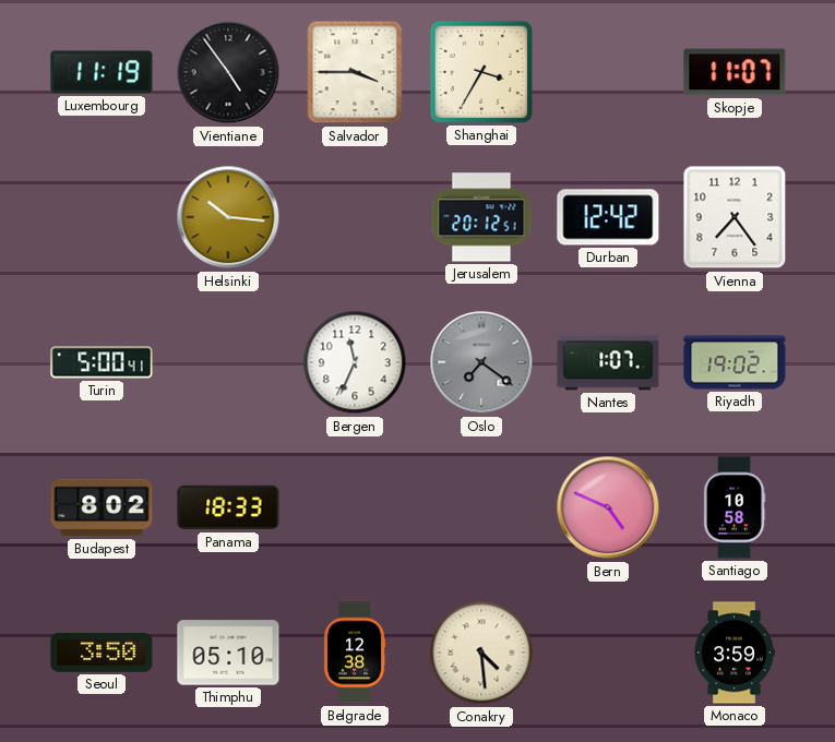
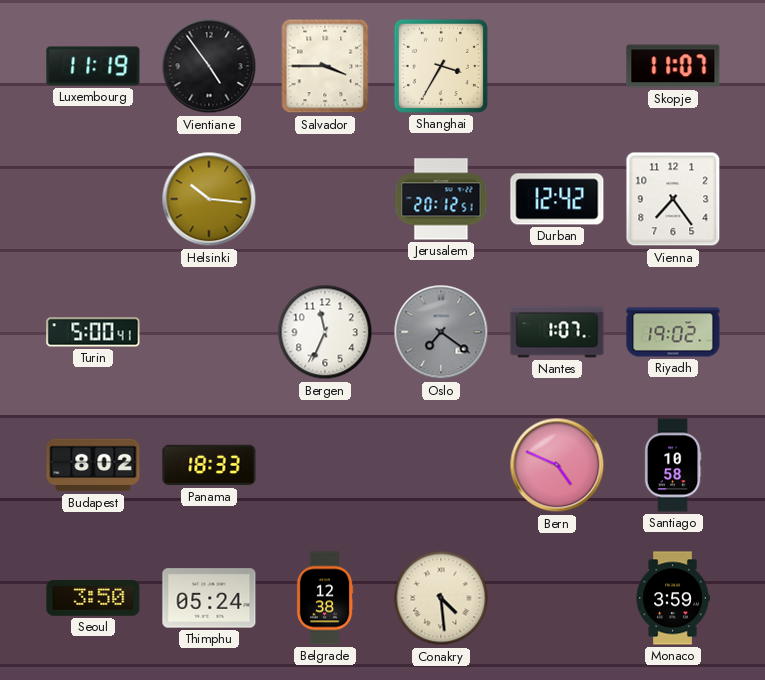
Thimphu: 05:10 -> 05:24 (209, 598)
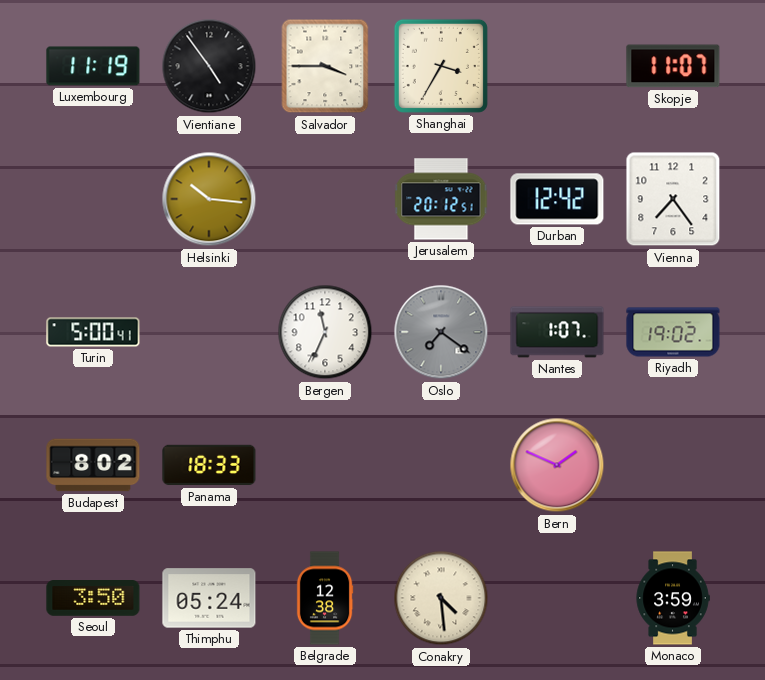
Bern: 4:49 -> 1:49 (557, 465)
Santiago: 10:58 -> none (673, 465)
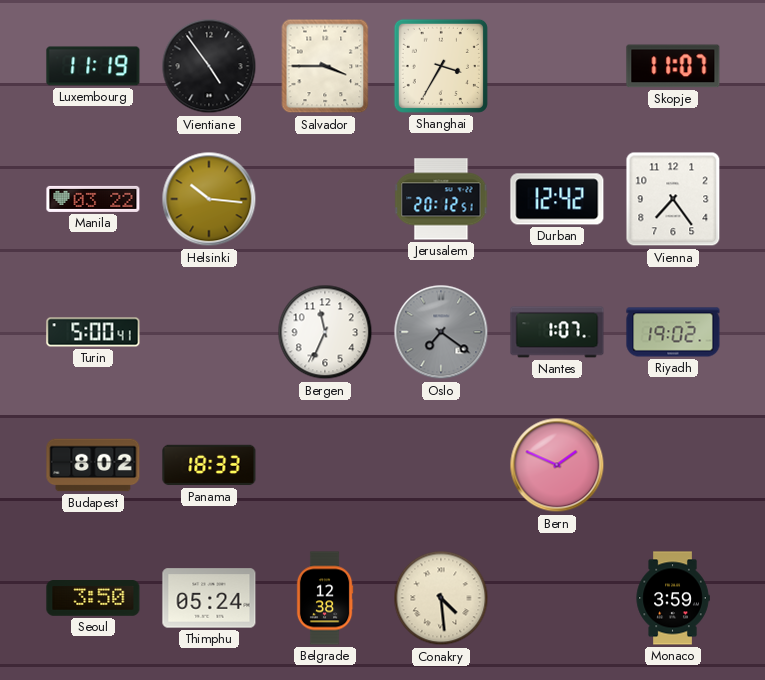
Manila: none -> 03:22 (93, 199)
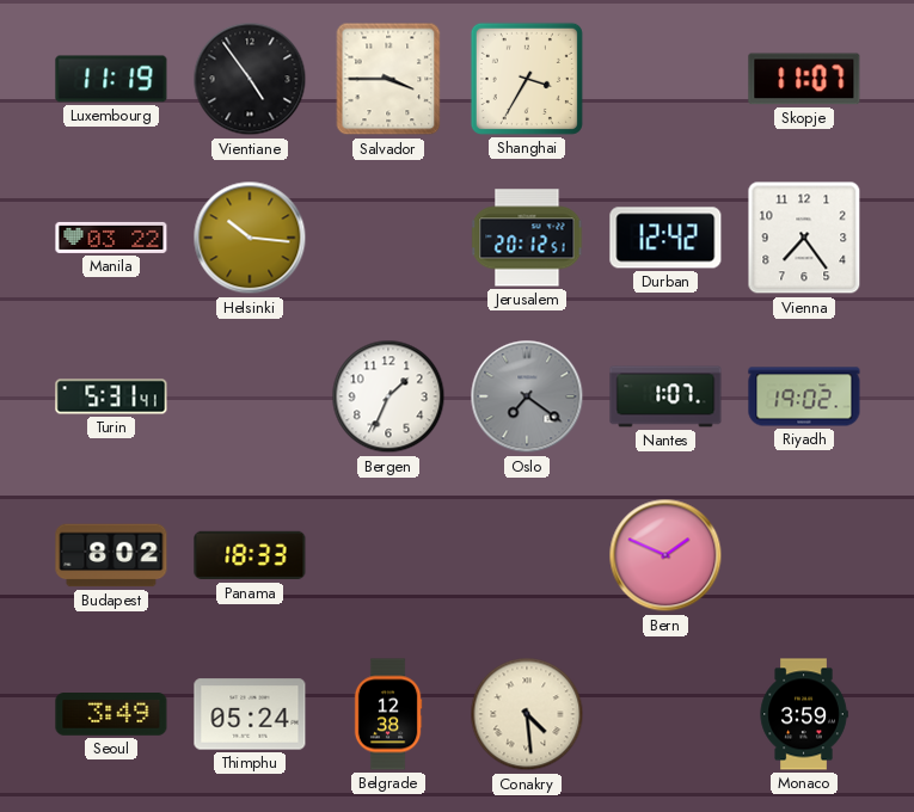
Turin: 5:00 -> 5:31 (111, 396)
Bergen: 11:34 -> 1:34 (388, 396)
Seoul: 3:50 -> 3:49 (111, 715)
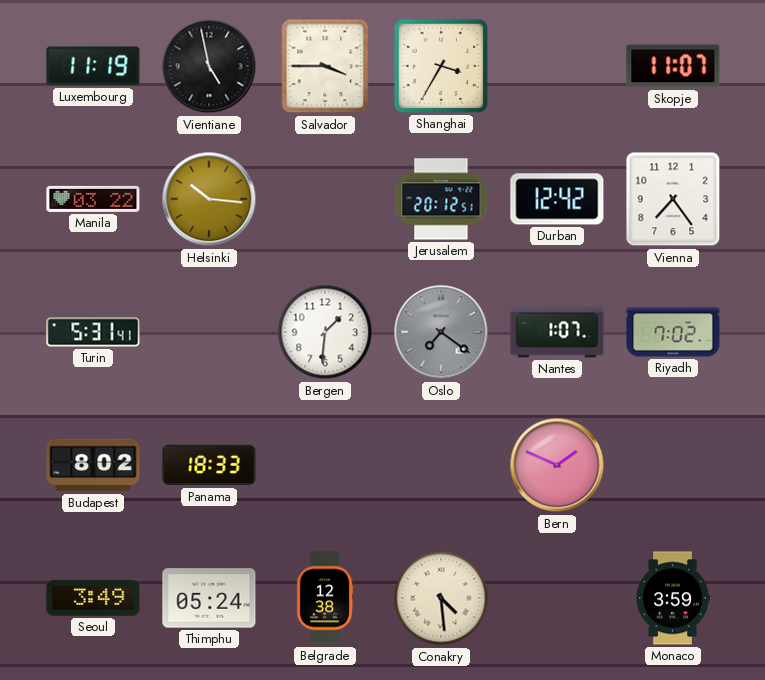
Vientiane: 4:54 -> 4:58 (209, 66)
Bergen: 1:34 -> 1:31 (325, 332)
Riyadh: 19:02 -> 7:02 (673, 332)
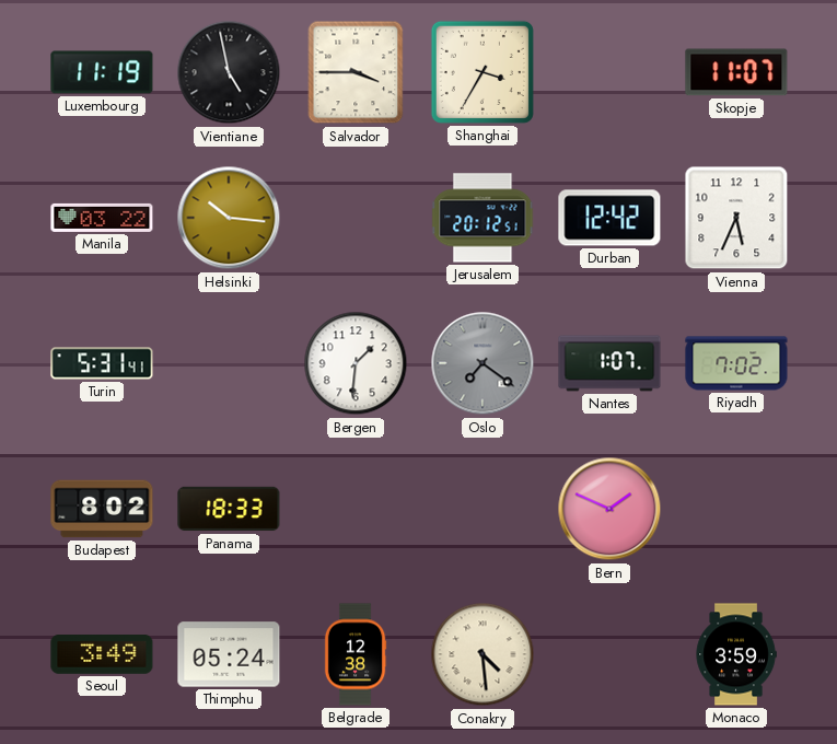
Vienna: 7:24 -> 5:34 (736, 218)
